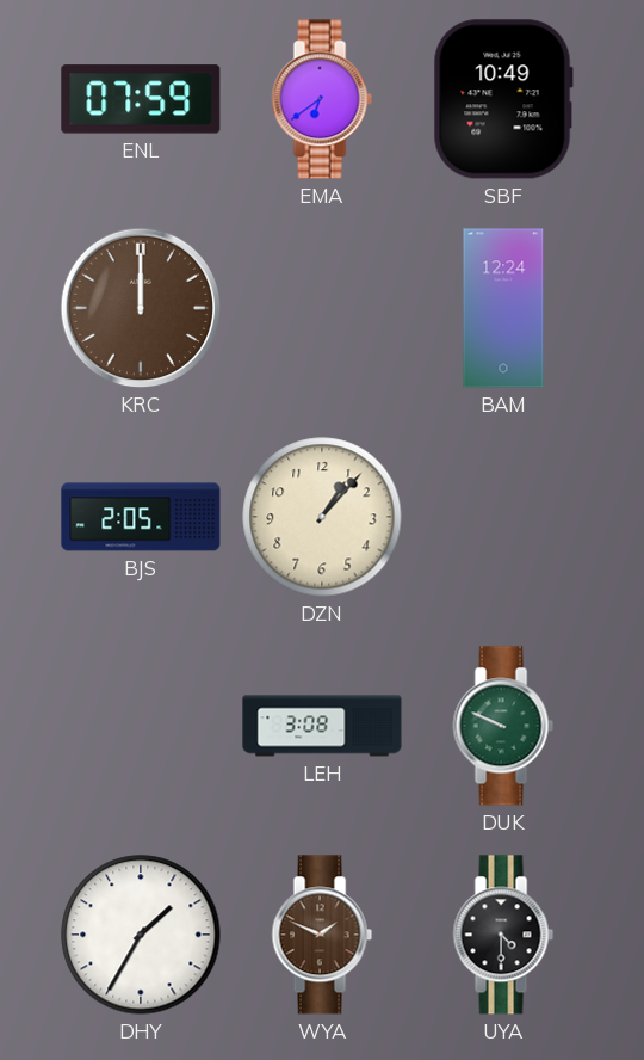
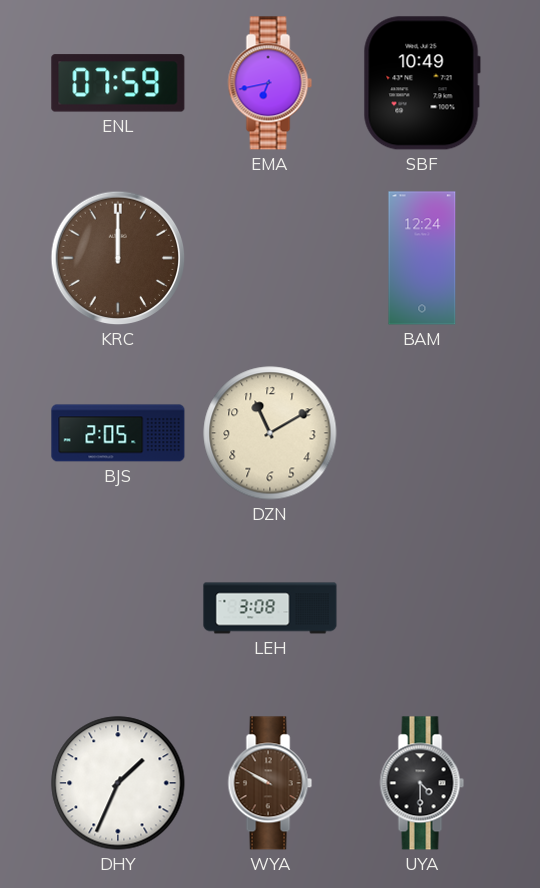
EMA: 6:39 -> 6:43 (270, 83)
DZN: 1:07 -> 11:10 (270, 433)
DUK: 9:49 -> none (503, 726)
DHY: 1:35 -> 1:34 (118, 783)
WYA: 1:49 -> 9:50 (270, 783)
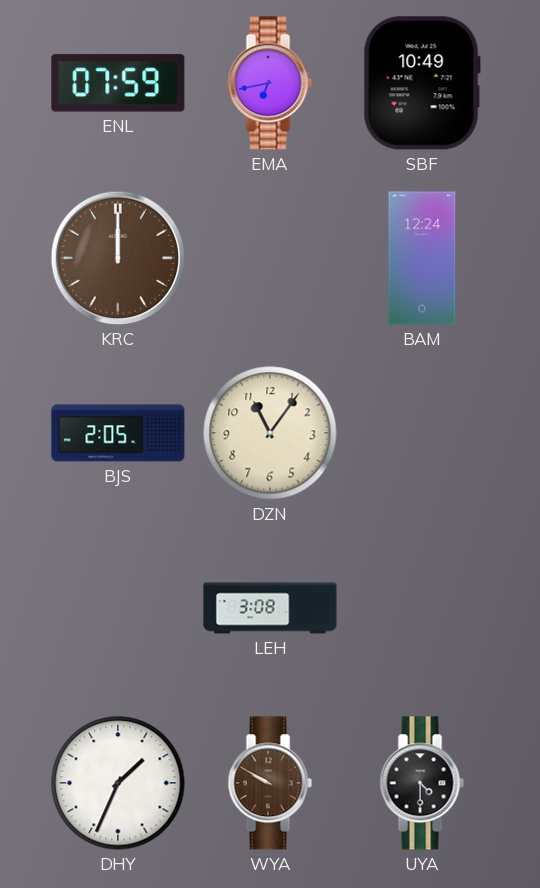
DZN: 11:10 -> 11:06 (270, 433)
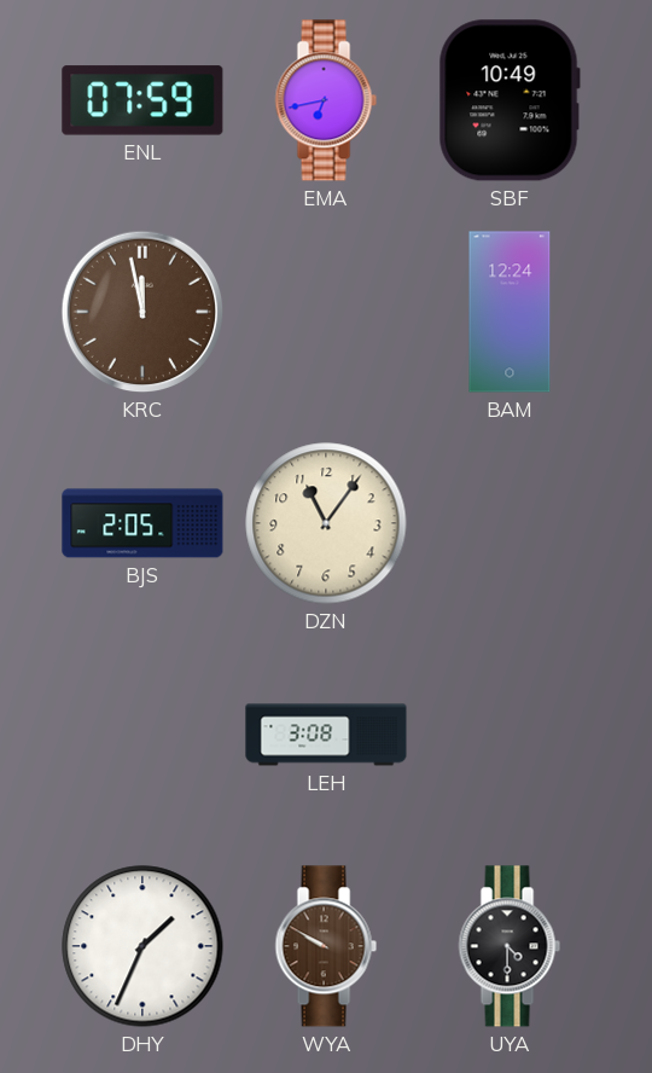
KRC: 12:00 -> 11:58 (142, 312)
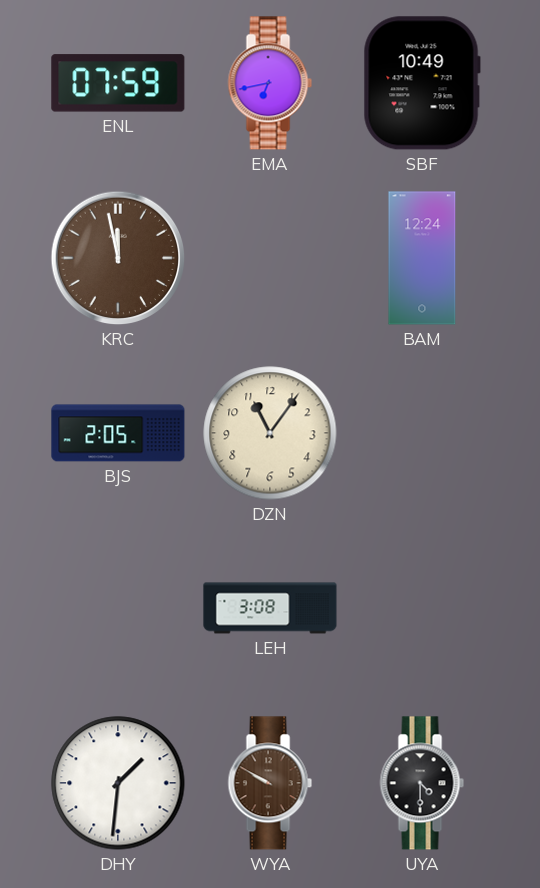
DHY: 1:34 -> 1:31 (118, 783)
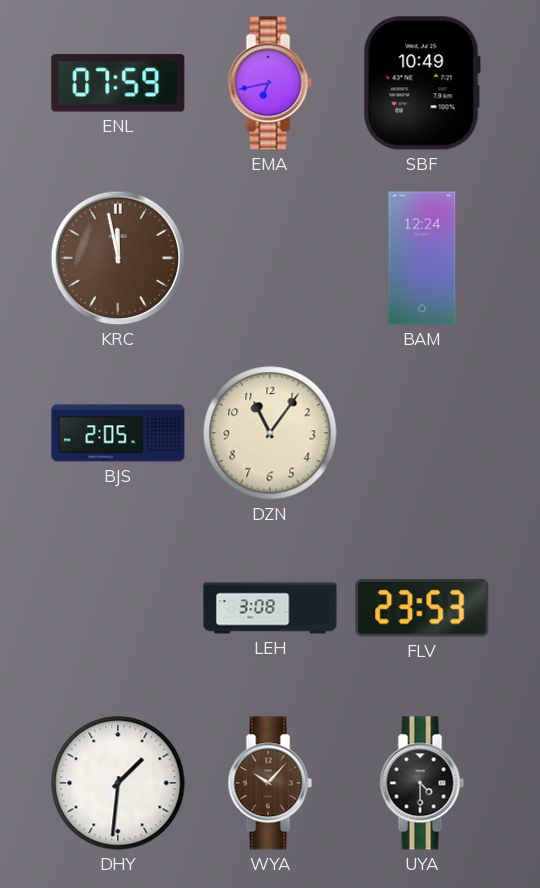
FLV: none -> 23:53 (422, 608)
WYA: 9:50 -> 10:07 (270, 783)
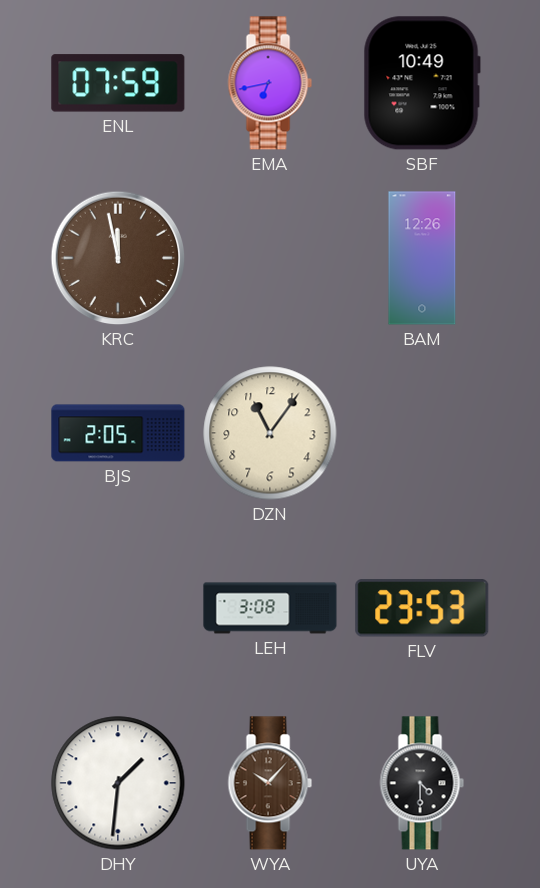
BAM: 12:24 -> 12:26 (422, 258)
